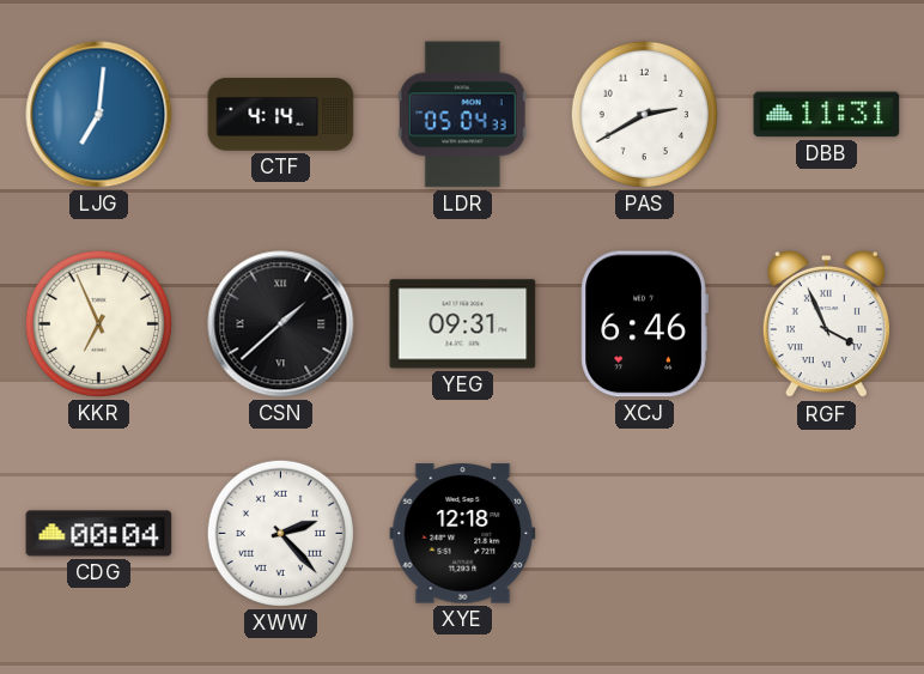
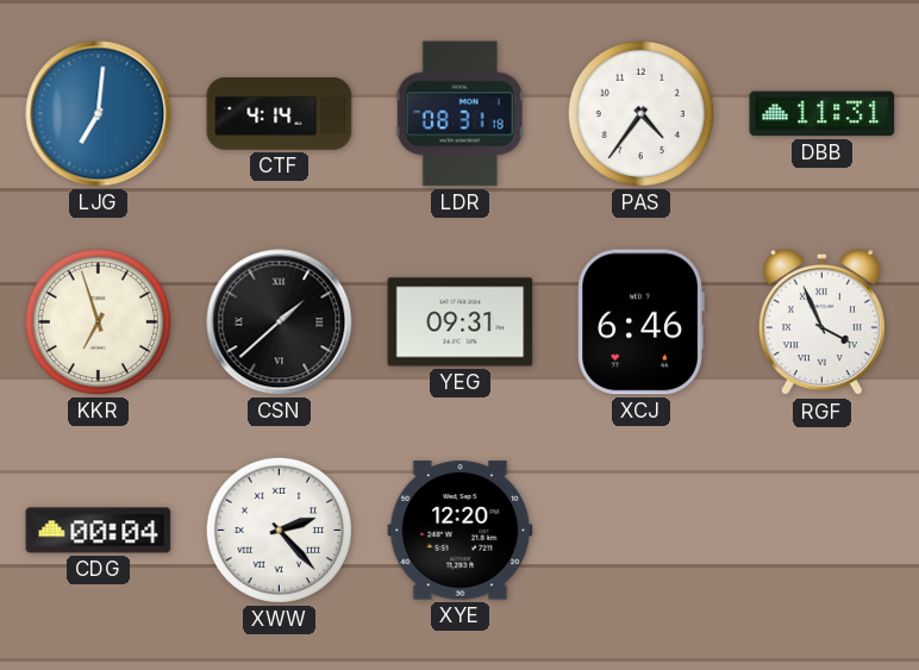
LDR: 05:04 -> 08:31 (459, 114)
PAS: 2:40 -> 4:36 (640, 113)
KKR: 6:56 -> 6:57 (98, 321)
XYE: 12:18 -> 12:20 (461, 531)
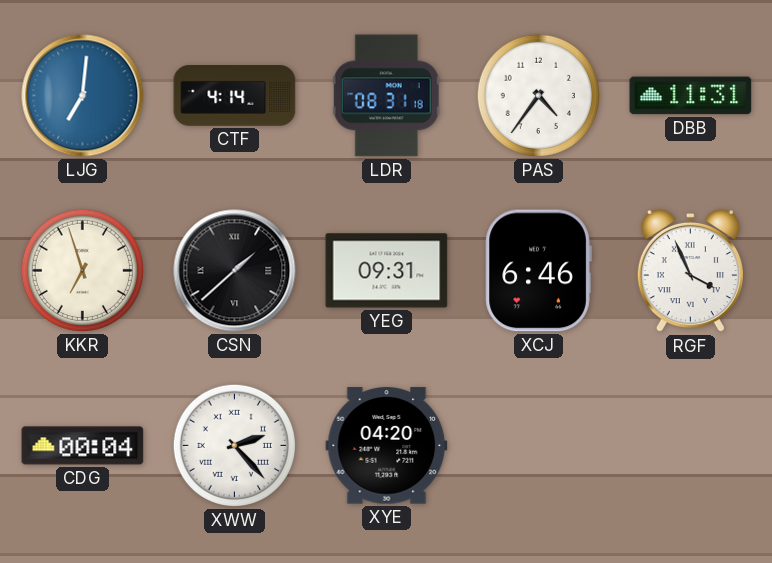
XYE: 12:20 -> 04:20 (387, 446)
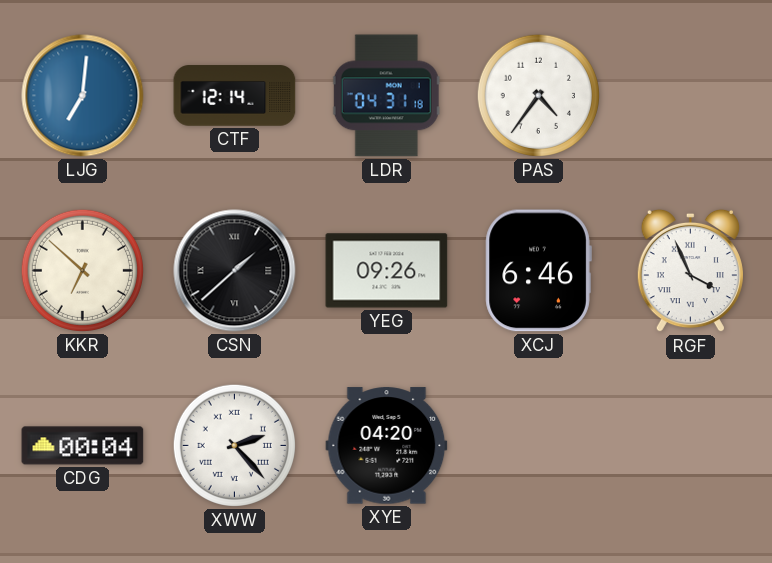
CTF: 4:14 -> 12:14 (235, 96)
LDR: 08:31 -> 04:31 (386, 96)
DBB: 11:31 -> none (691, 96)
KKR: 6:57 -> 6:52 (82, 270)
YEG: 09:31 -> 09:26 (387, 271)
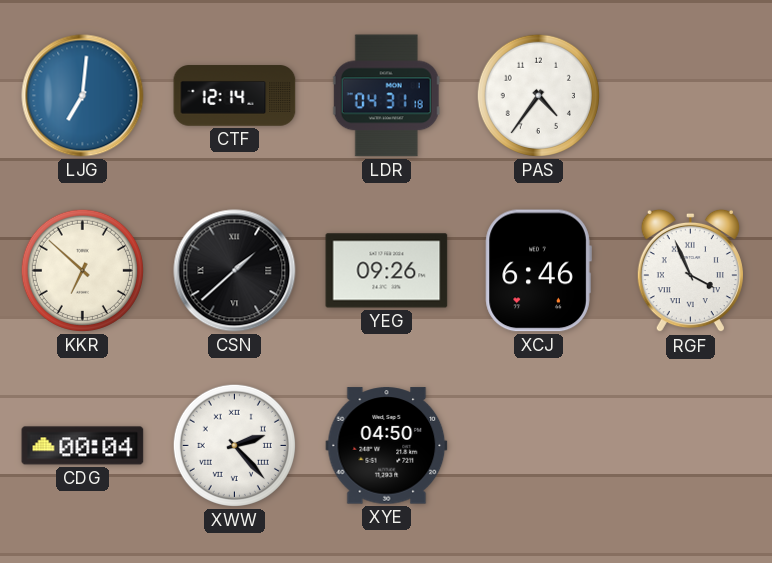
XYE: 04:20 -> 04:50 (387, 446)
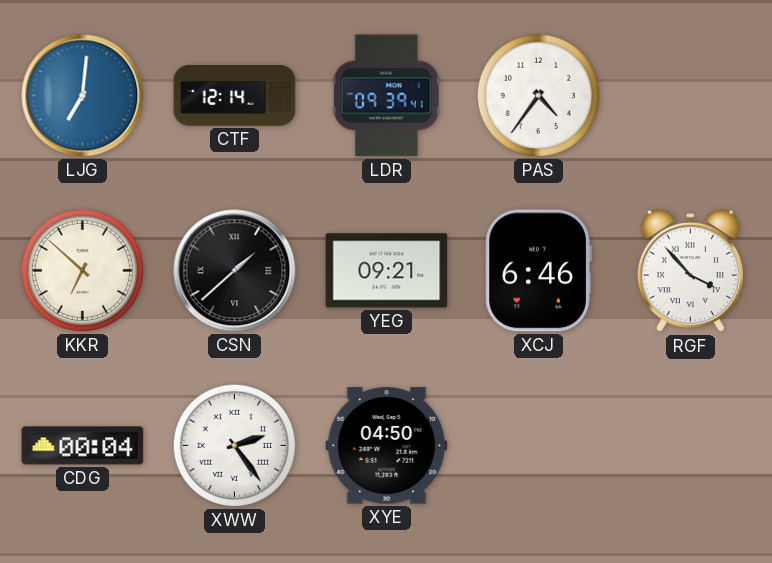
LDR: 04:31 -> 09:39 (386, 96)
YEG: 09:26 -> 09:21 (387, 271)
RGF: 3:56 -> 3:53 (690, 271)
XWW: 2:23 -> 2:24 (234, 445)
